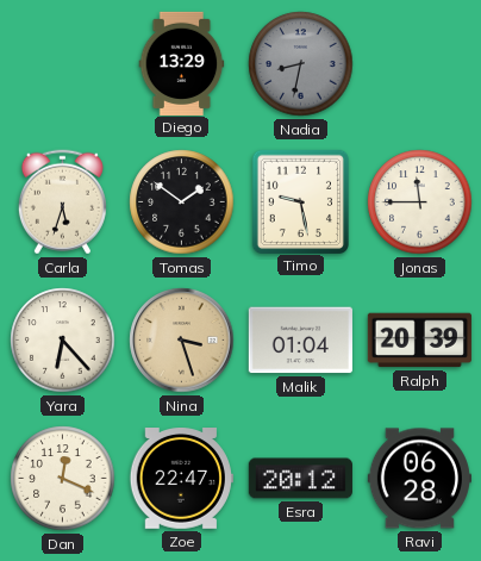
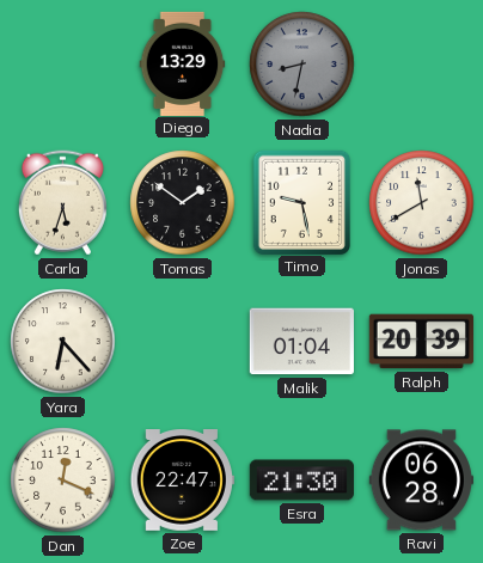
Jonas: 11:45 -> 11:40 (422, 203)
Nina: 3:27 -> none (182, 341)
Esra: 20:12 -> 21:30 (301, 481)
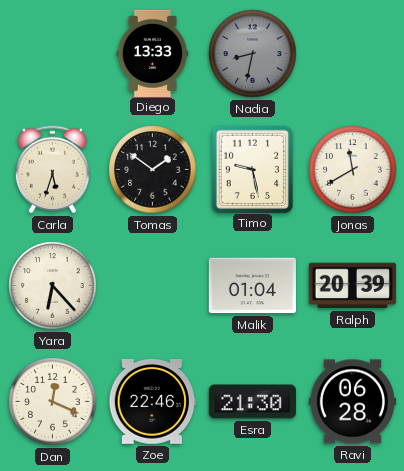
Diego: 13:29 -> 13:33 (153, 53)
Zoe: 22:47 -> 22:46 (152, 402)
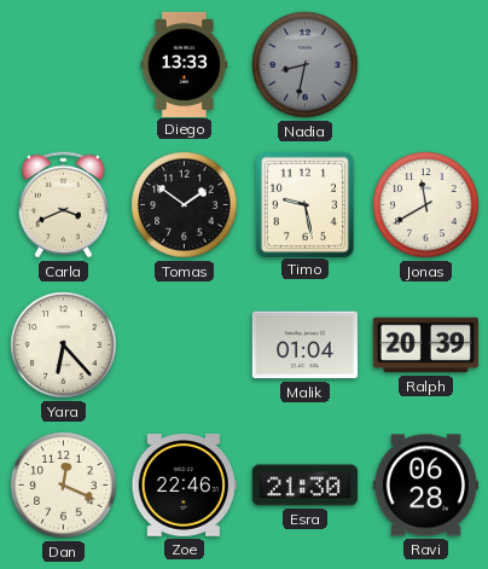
Carla: 5:33 -> 3:41 (63, 205)
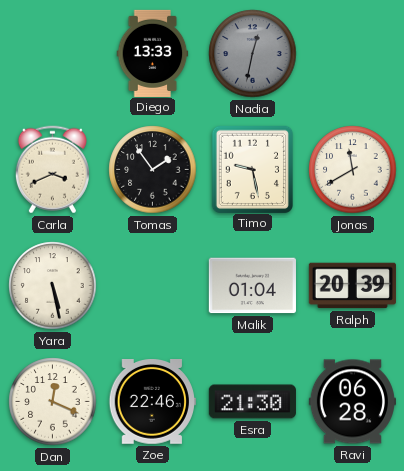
Nadia: 8:32 -> 12:32 (253, 54)
Tomas: 1:51 -> 1:54 (153, 170)
Yara: 6:23 -> 5:28 (53, 286)
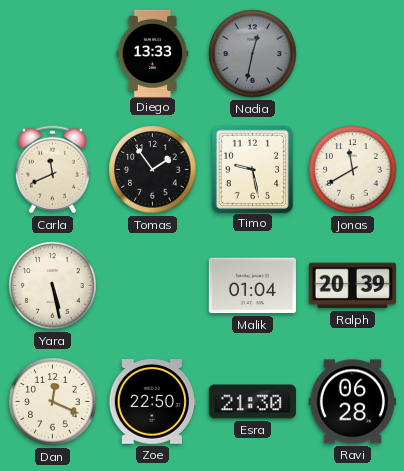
Carla: 3:41 -> 11:41 (52, 170)
Zoe: 22:46 -> 22:50 (152, 402)
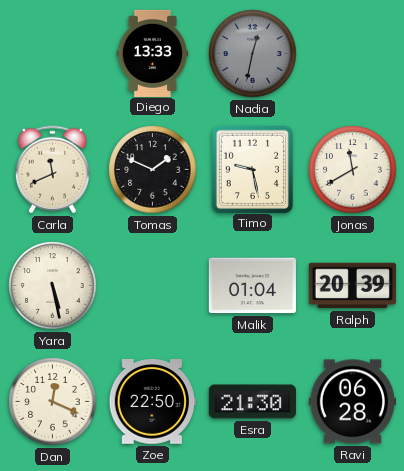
Tomas: 1:54 -> 1:49 (153, 170)
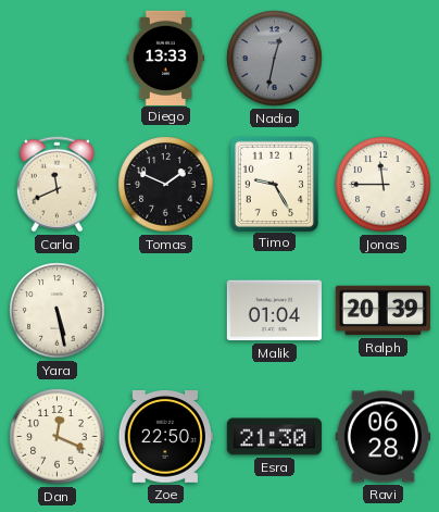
Timo: 9:28 -> 9:25 (274, 184)
Jonas: 11:40 -> 11:45 (384, 185)
